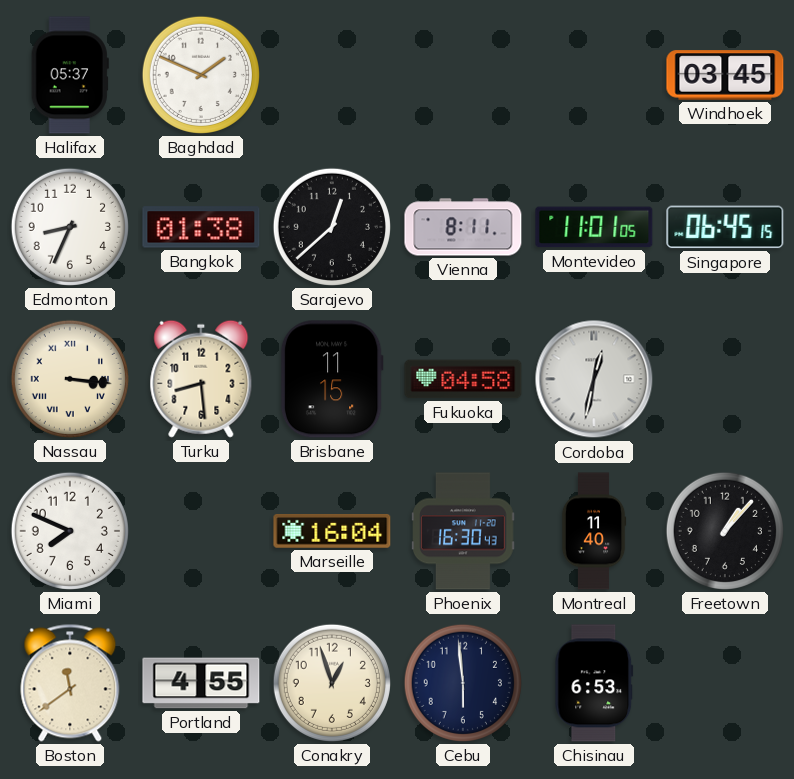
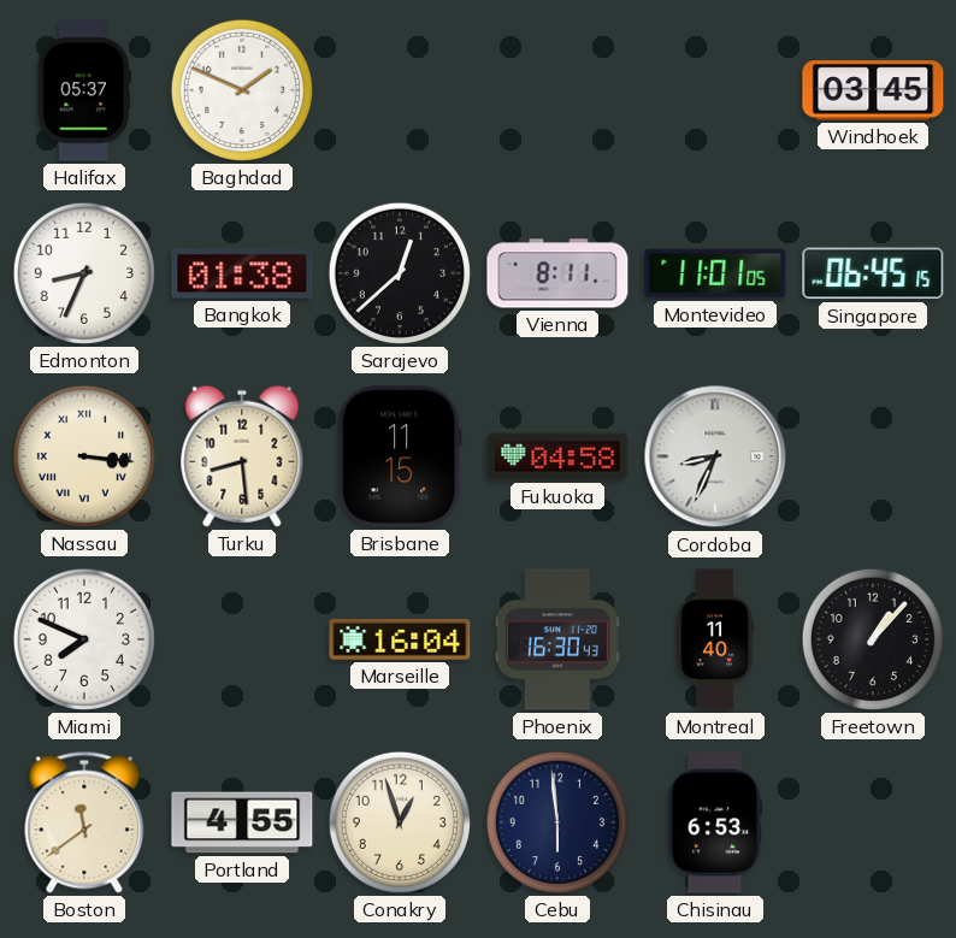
Cordoba: 12:32 -> 8:34 (715, 456)
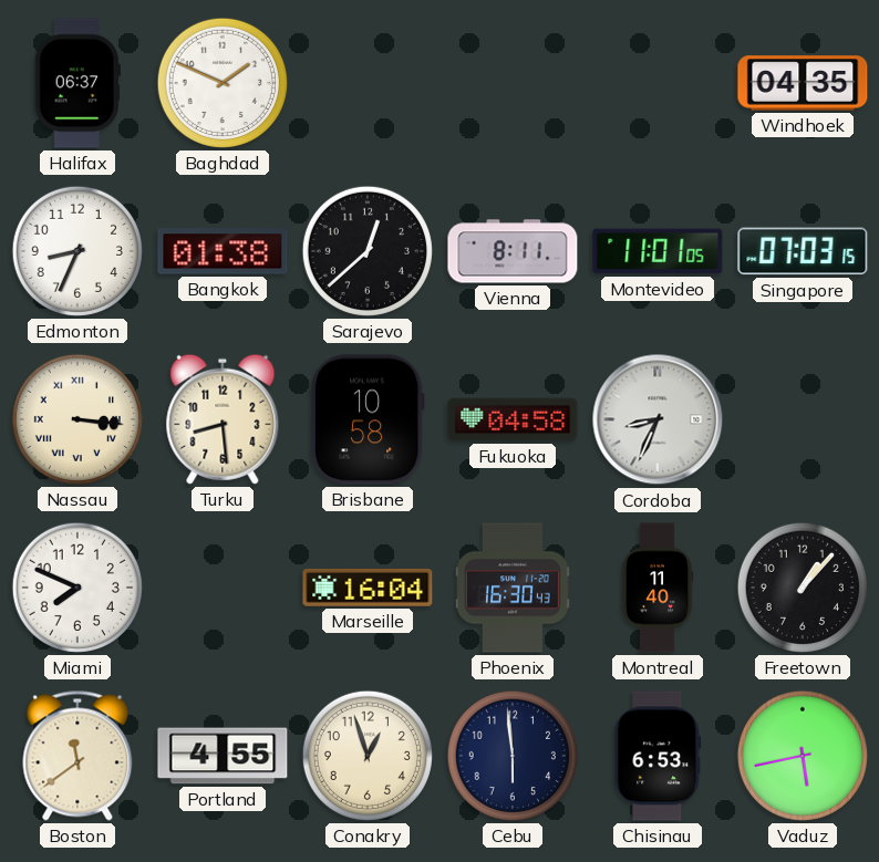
Halifax: 05:37 -> 06:37 (77, 83)
Windhoek: 03:45 -> 04:35 (803, 83)
Singapore: 06:45 -> 07:03 (803, 251)
Brisbane: 11:15 -> 10:58 (368, 419)
Vaduz: none -> 5:43 (803, 756)
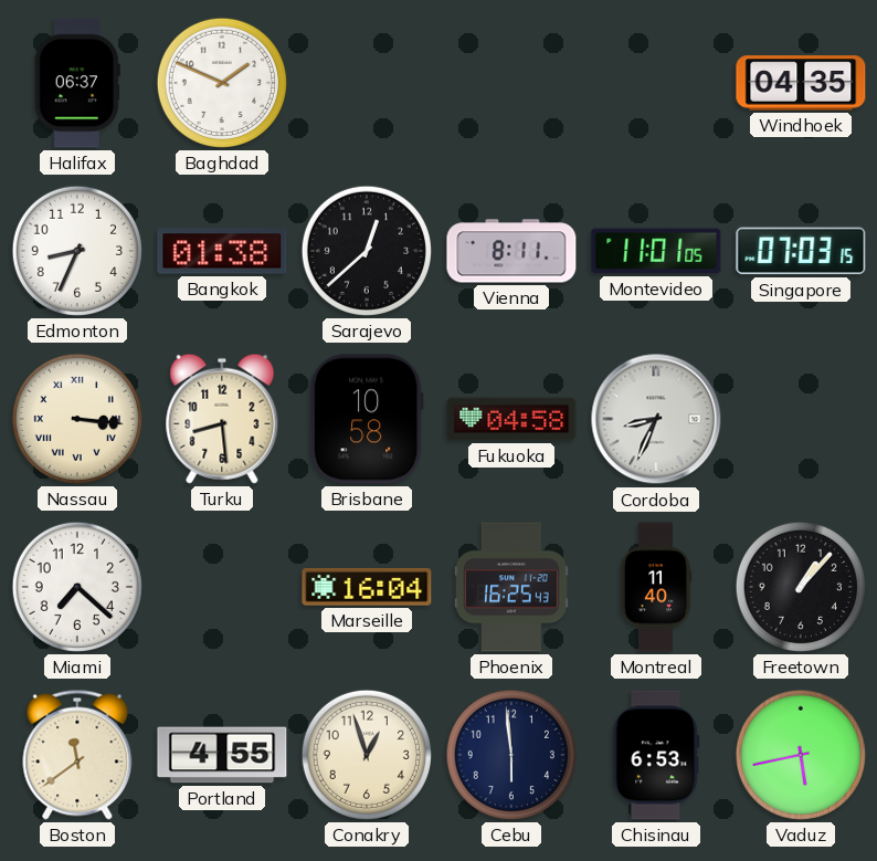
Miami: 7:49 -> 7:22 (77, 587)
Phoenix: 16:30 -> 16:25 (511, 587)
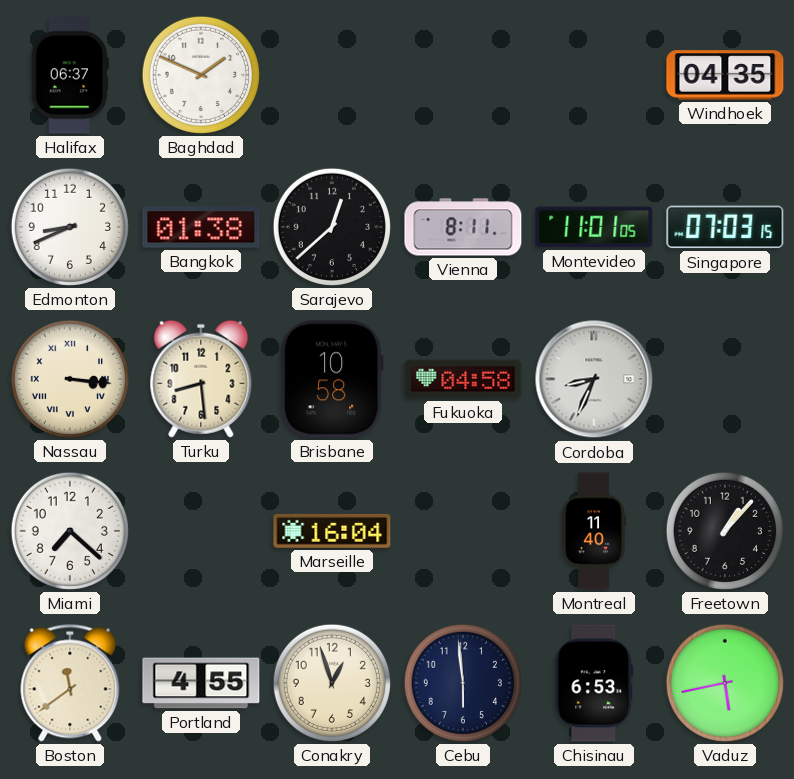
Edmonton: 8:34 -> 8:41 (70, 227)
Phoenix: 16:25 -> none (511, 587)
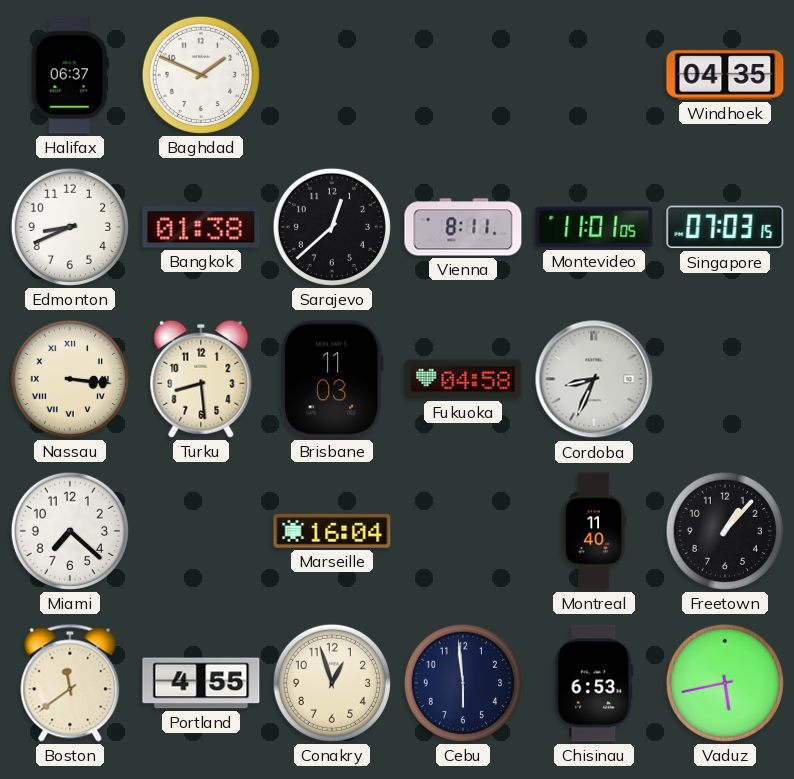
Brisbane: 10:58 -> 11:03 (332, 379)
